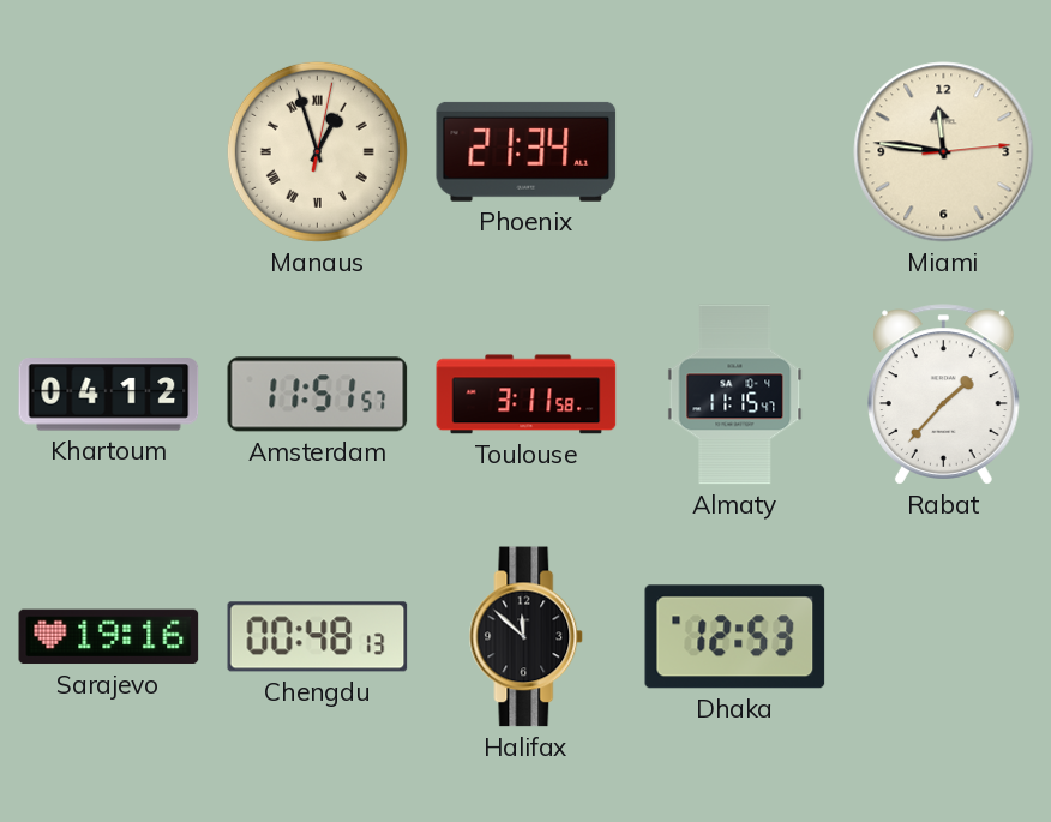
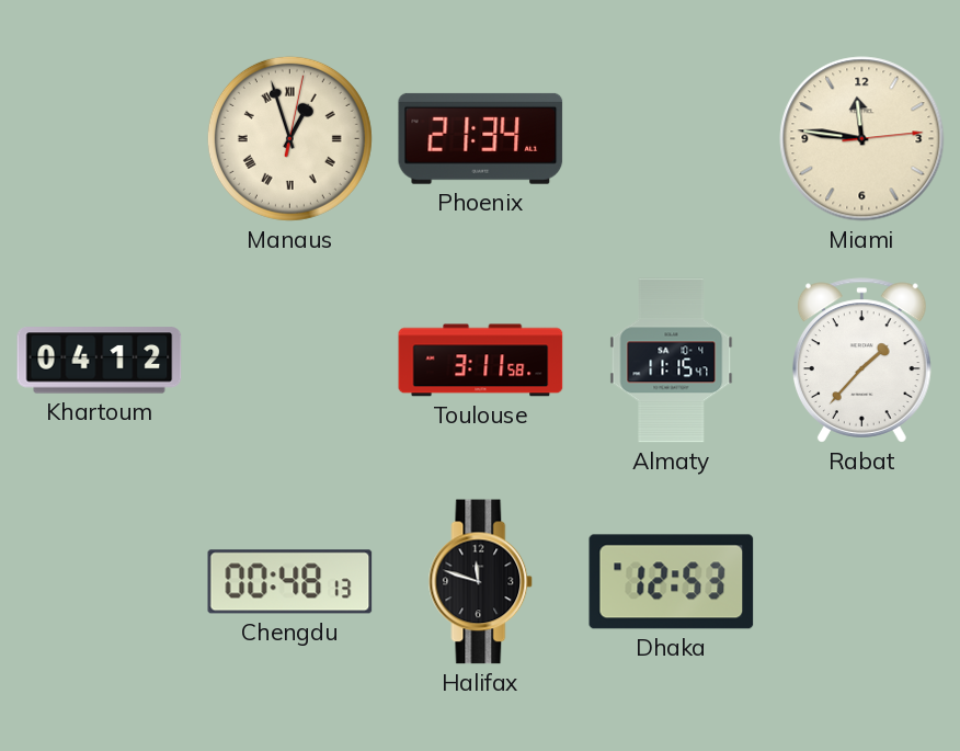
Amsterdam: 11:51 -> none (318, 395)
Sarajevo: 19:16 -> none (109, 637)
Halifax: 11:52 -> 11:48 (481, 582)
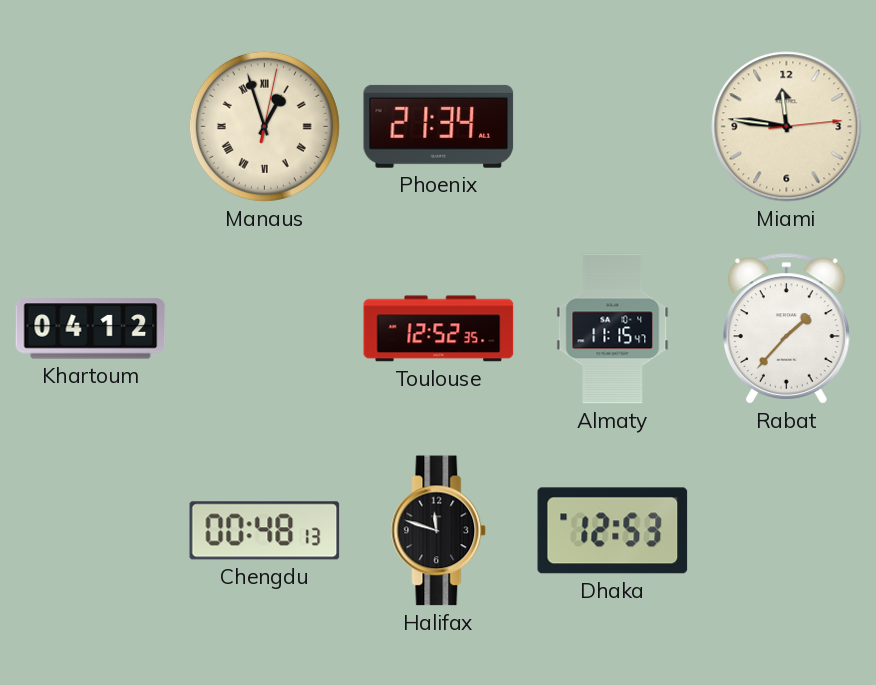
Toulouse: 3:11 -> 12:52 (439, 329)
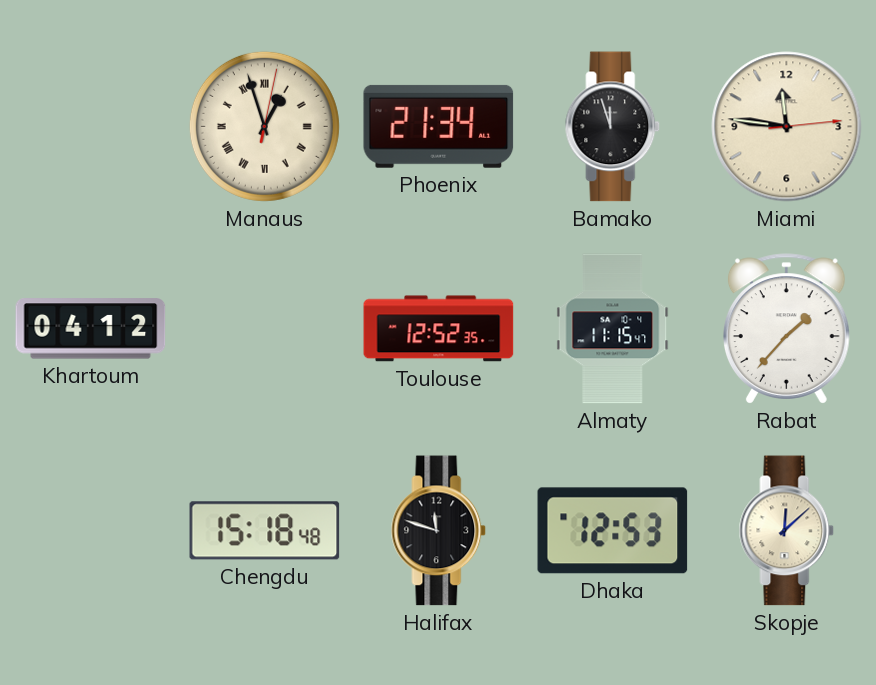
Bamako: none -> 11:57 (613, 127)
Chengdu: 00:48 -> 15:18 (265, 531)
Skopje: none -> 12:08 (787, 531)
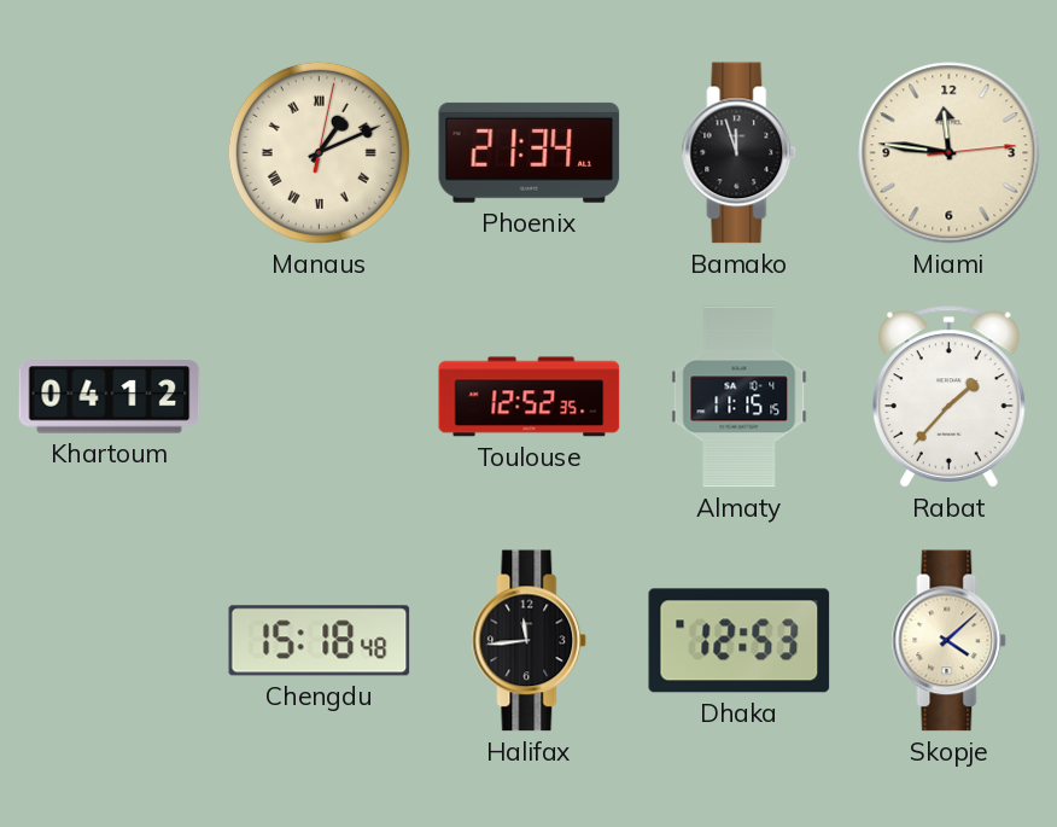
Manaus: 12:57 -> 1:11 (319, 152)
Almaty: 11:15:47 -> 11:15:15 (740, 397)
Halifax: 11:48 -> 11:44 (530, 641)
Skopje: 12:08 -> 4:08 (950, 641)
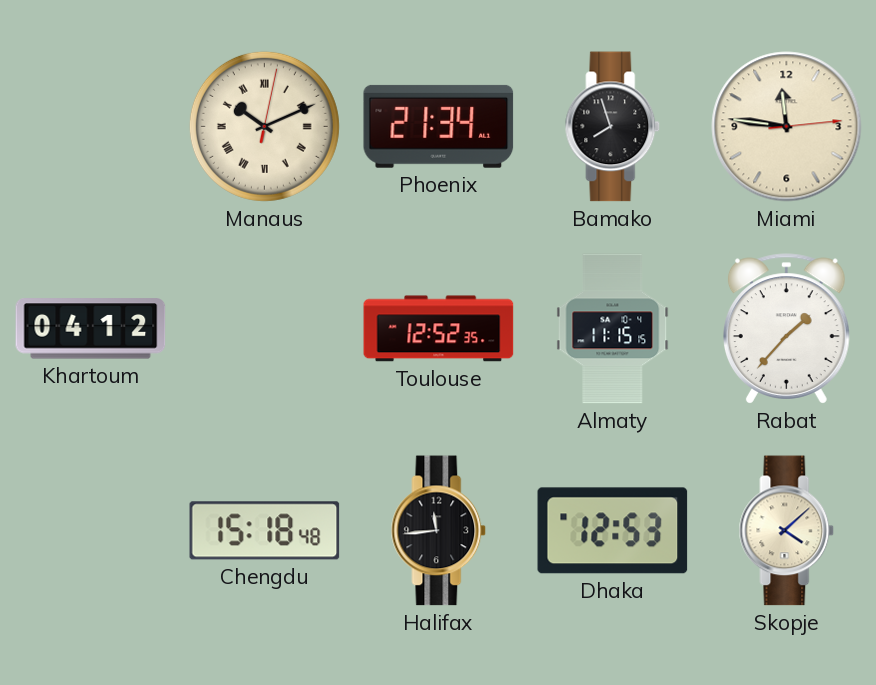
Manaus: 1:11 -> 10:11 (264, 126)
Bamako: 11:57 -> 7:57 (613, 127)
